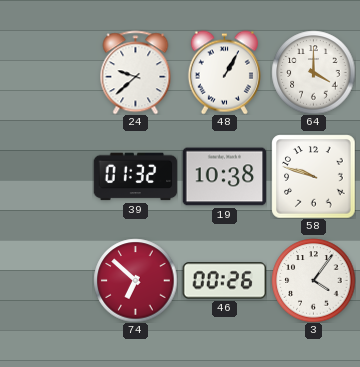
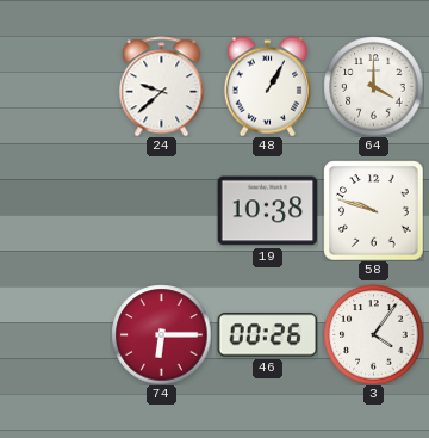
39: 01:32 -> none (135, 177)
74: 6:52 -> 6:15 (161, 334)
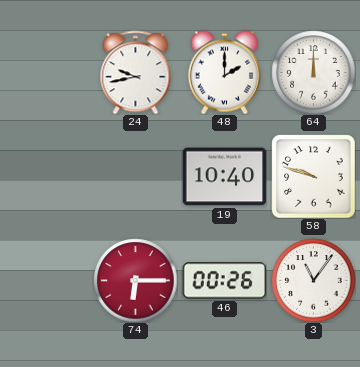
24: 9:38 -> 9:43 (136, 72)
48: 1:05 -> 2:00 (224, 72)
64: 4:00 -> 12:00 (313, 72)
19: 10:38 -> 10:40 (224, 177)
3: 4:06 -> 11:06 (313, 280)
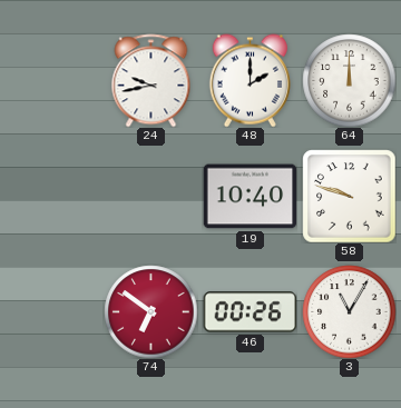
74: 6:15 -> 6:51 (150, 311)
3: 11:06 -> 11:05 (349, 311)
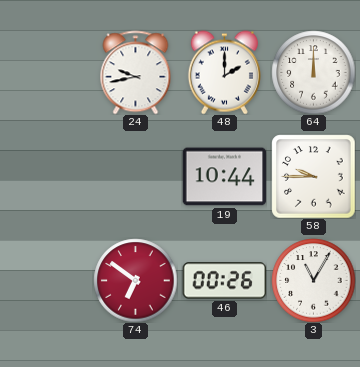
19: 10:40 -> 10:44 (224, 177)
58: 9:48 -> 9:45 (313, 176)
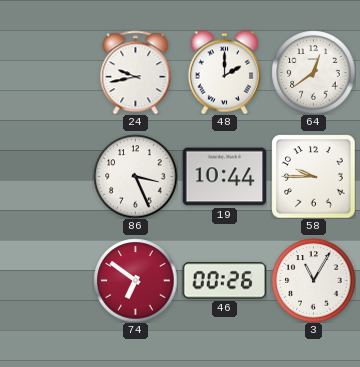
64: 12:00 -> 12:39 (313, 72)
86: none -> 3:26 (135, 176)
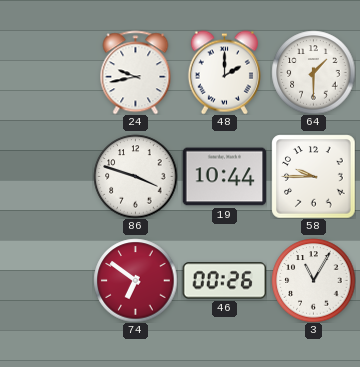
64: 12:39 -> 1:30 (313, 72)
86: 3:26 -> 3:48 (135, 176)
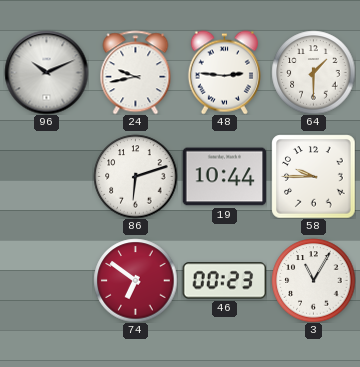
96: none -> 10:11 (46, 72)
48: 2:00 -> 2:46 (224, 72)
86: 3:48 -> 6:12 (135, 176)
46: 00:26 -> 00:23 (224, 281)
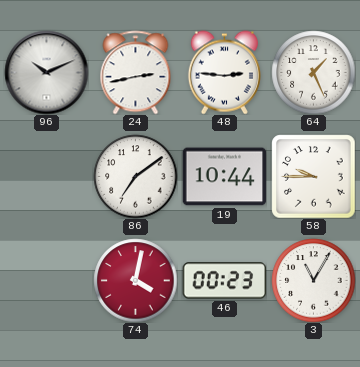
24: 9:43 -> 2:43 (136, 72)
64: 1:30 -> 1:26 (313, 72)
86: 6:12 -> 7:09 (135, 176)
74: 6:51 -> 4:02 (135, 280)
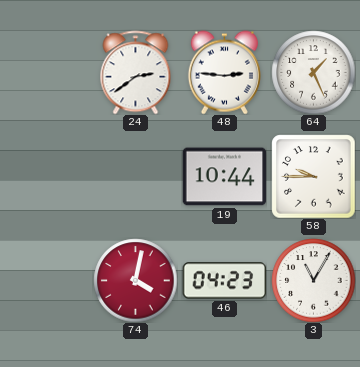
96: 10:11 -> none (46, 72)
24: 2:43 -> 2:39 (136, 72)
86: 7:09 -> none (135, 176)
46: 00:23 -> 04:23 (224, 281)
